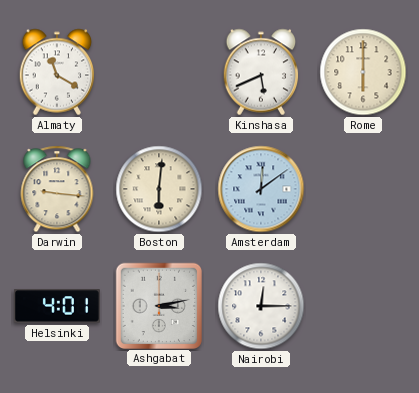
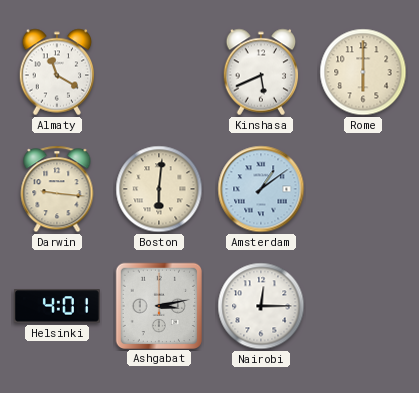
Amsterdam: 12:09 -> 1:09 (261, 189)
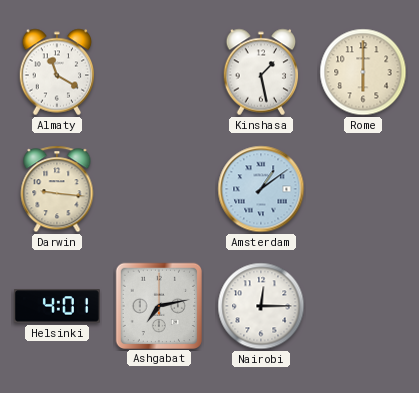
Kinshasa: 5:41 -> 1:28 (261, 72)
Boston: 6:01 -> none (159, 189)
Ashgabat: 3:13 -> 7:13 (158, 305)
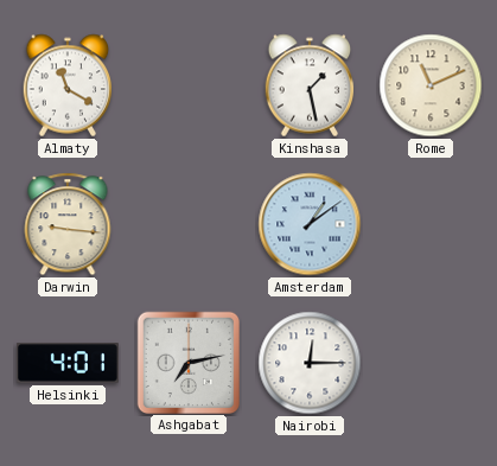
Rome: 6:00 -> 11:11 (431, 85)
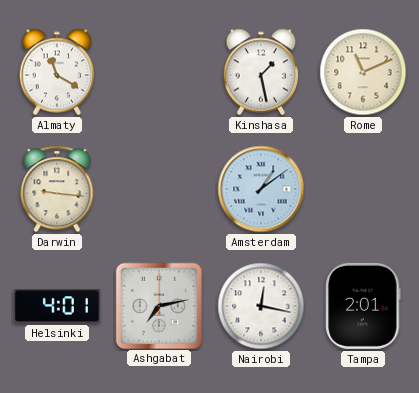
Nairobi: 12:15 -> 12:17 (261, 306)
Tampa: none -> 2:01 (363, 306)
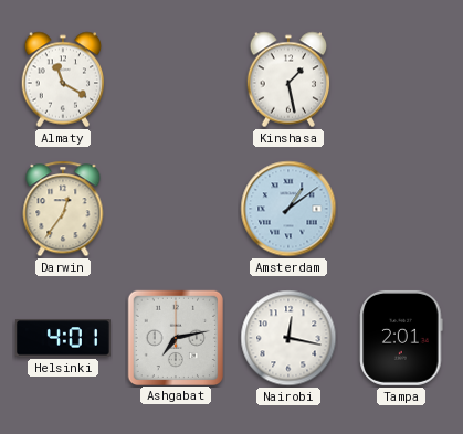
Rome: 11:11 -> none (363, 72)
Darwin: 9:16 -> 12:36 (63, 209)
